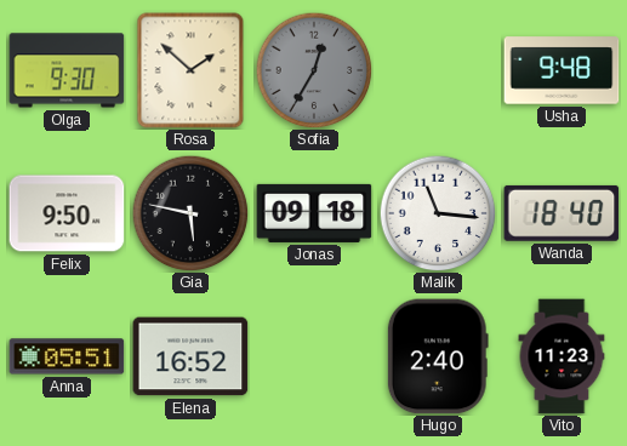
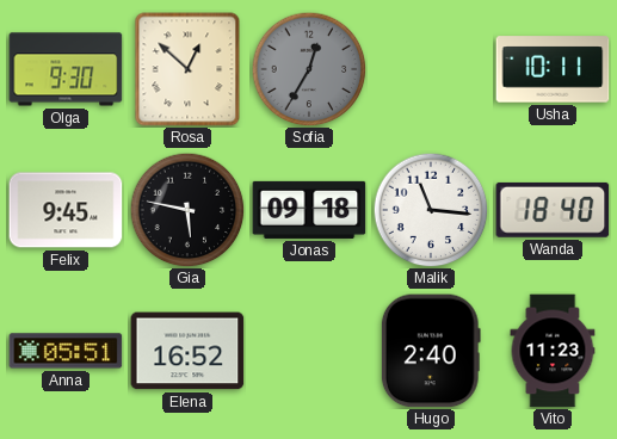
Rosa: 1:52 -> 12:52 (187, 69)
Usha: 9:48 -> 10:11 (553, 69)
Felix: 9:50 -> 9:45 (66, 210)
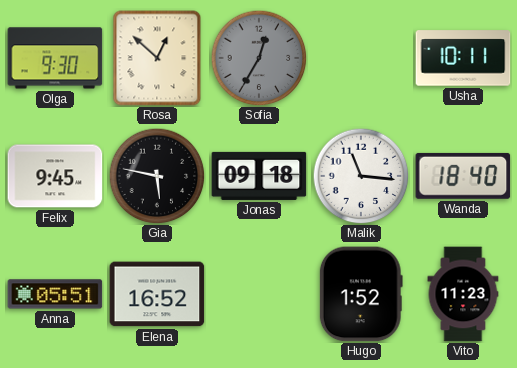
Hugo: 2:40 -> 1:52 (361, 294)
